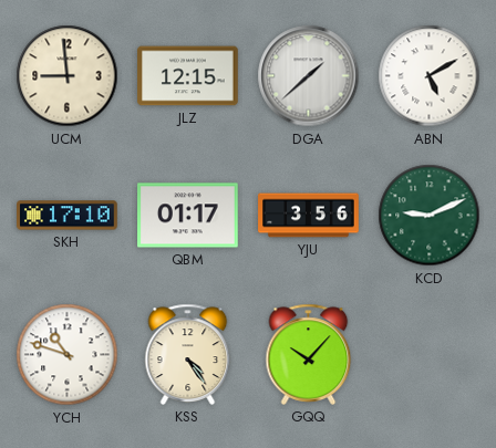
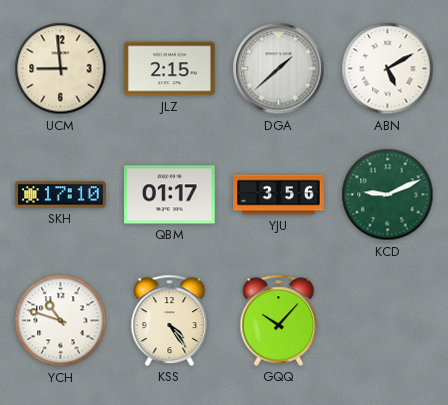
JLZ: 12:15 -> 2:15 (170, 69)
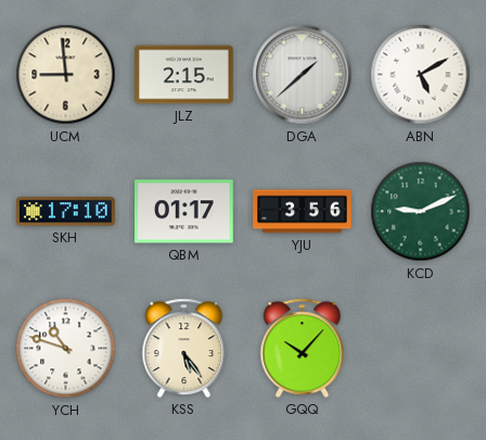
KSS: 4:24 -> 5:24 (184, 348)
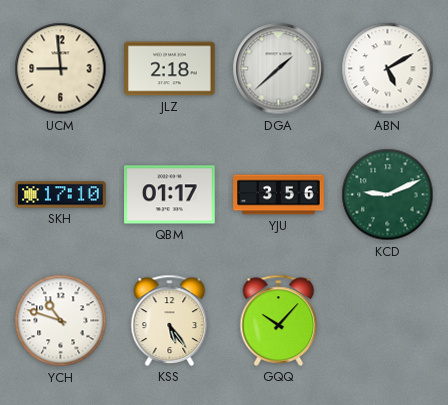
JLZ: 2:15 -> 2:18 (170, 69)
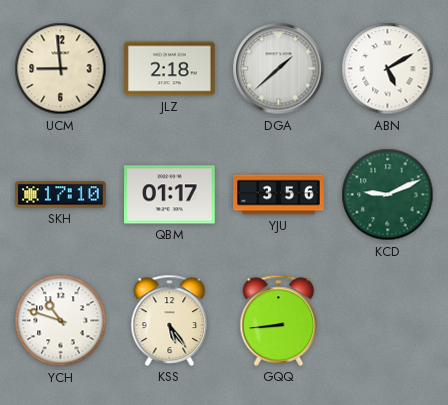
GQQ: 10:07 -> 8:44 (279, 320)
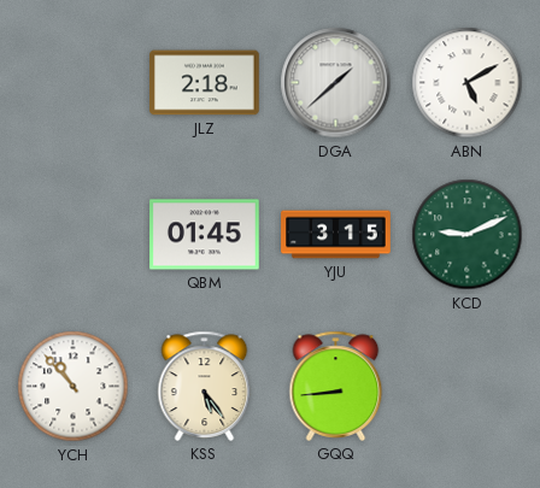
UCM: 8:59 -> none (61, 69)
SKH: 17:10 -> none (61, 195)
QBM: 01:17 -> 01:45 (205, 235)
YJU: 3:56 -> 3:15 (336, 235)
YCH: 10:48 -> 10:53 (74, 387)
